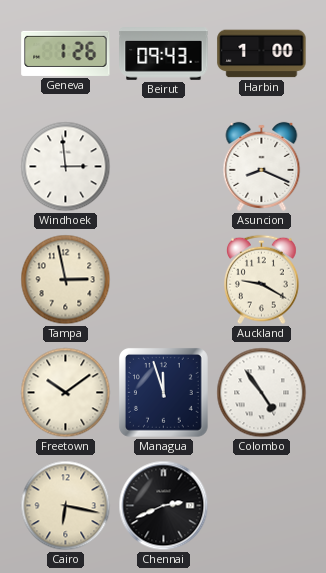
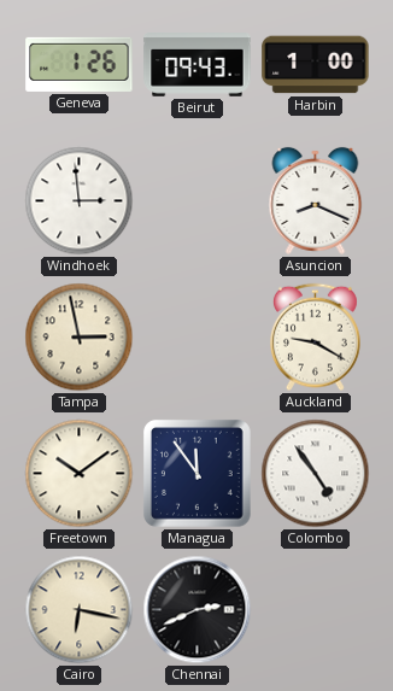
Managua: 11:57 -> 11:54 (196, 473)
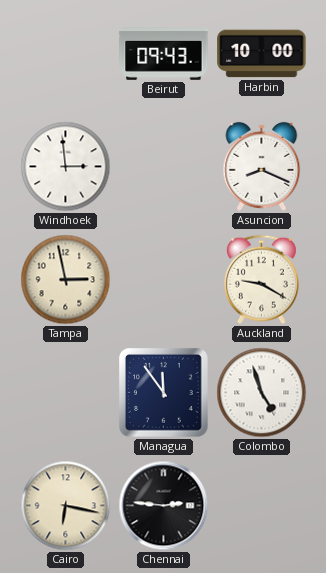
Geneva: 1:26 -> none (80, 64)
Harbin: 1:00 -> 10:00 (262, 54)
Freetown: 10:09 -> none (80, 474)
Colombo: 4:54 -> 4:57 (262, 393)
Chennai: 2:41 -> 2:46 (164, 506)
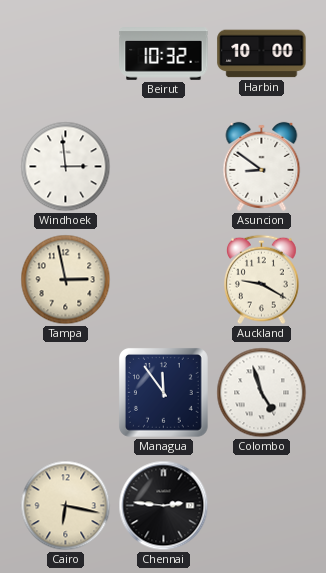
Beirut: 09:43 -> 10:32 (164, 54)
Asuncion: 8:19 -> 8:51 (262, 166)
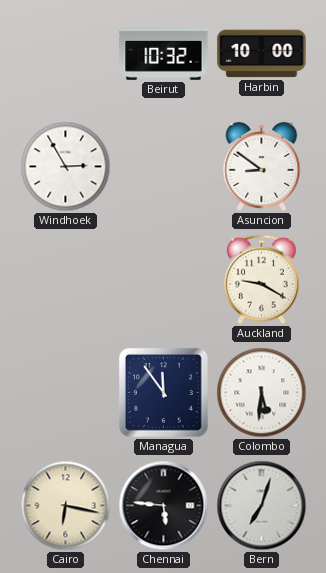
Windhoek: 2:59 -> 2:55 (66, 167)
Tampa: 2:58 -> none (66, 280)
Colombo: 4:57 -> 5:31 (262, 393)
Chennai: 2:46 -> 5:46 (164, 506)
Bern: none -> 7:03 (262, 506)
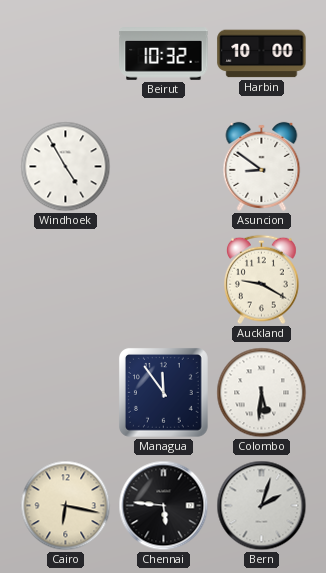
Windhoek: 2:55 -> 4:55 (66, 167)
Bern: 7:03 -> 2:03 (262, 506)
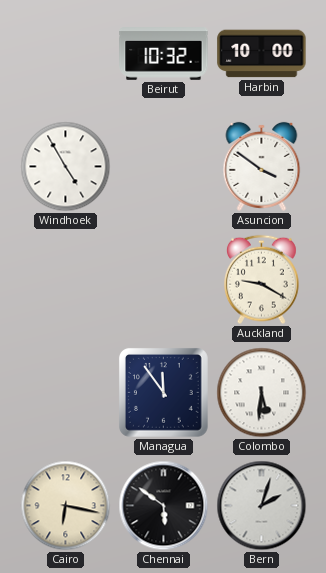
Asuncion: 8:51 -> 3:51 (262, 166)
Chennai: 5:46 -> 5:51 (164, 506)
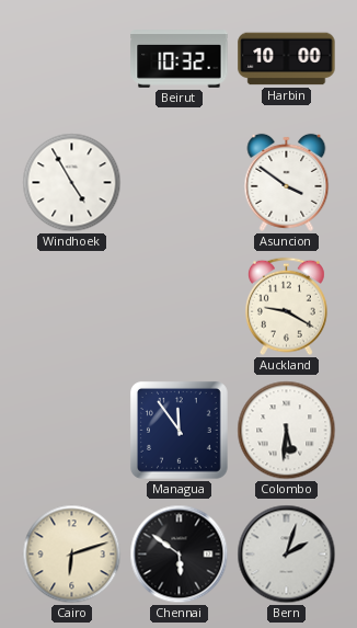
Cairo: 6:17 -> 6:12 (72, 555)
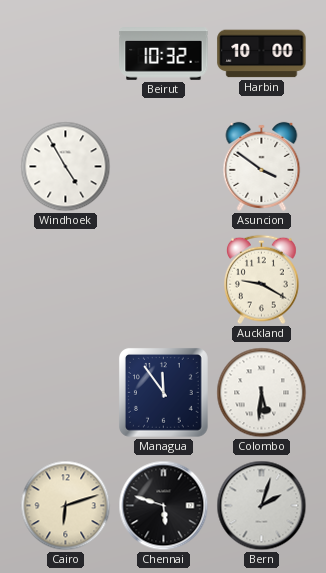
Chennai: 5:51 -> 5:48 (164, 506)
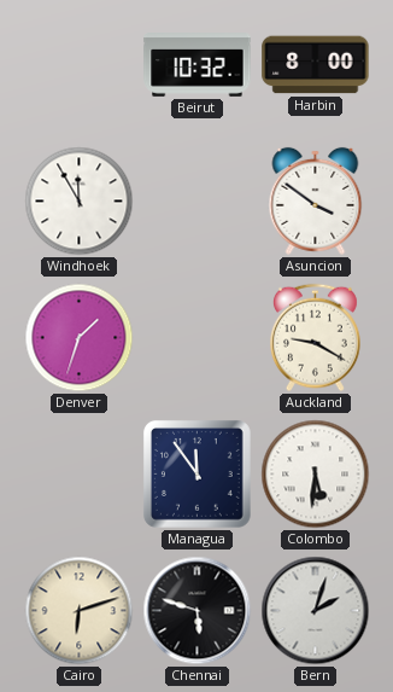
Harbin: 10:00 -> 8:00 (316, 65)
Windhoek: 4:55 -> 11:55 (80, 202)
Denver: none -> 1:33 (80, 338)
